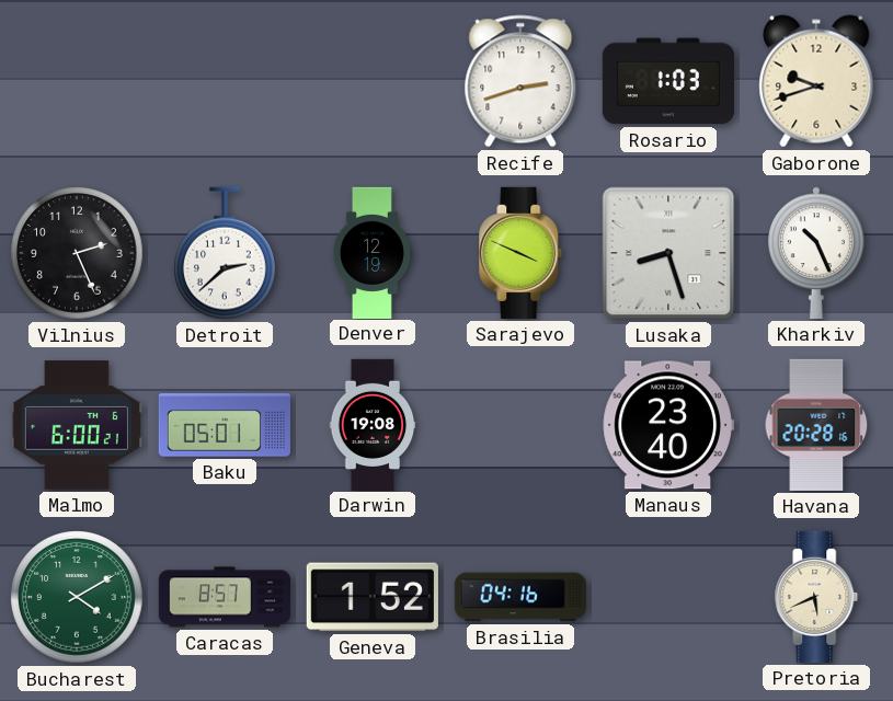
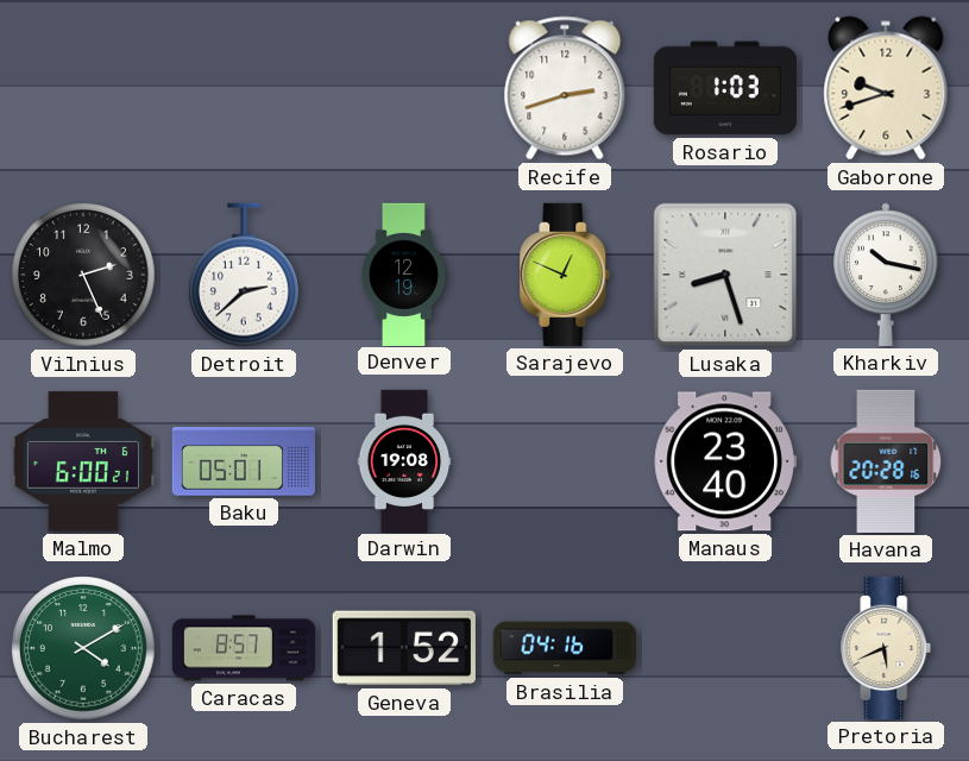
Sarajevo: 3:49 -> 12:49 (565, 275)
Kharkiv: 10:26 -> 10:17 (886, 275)
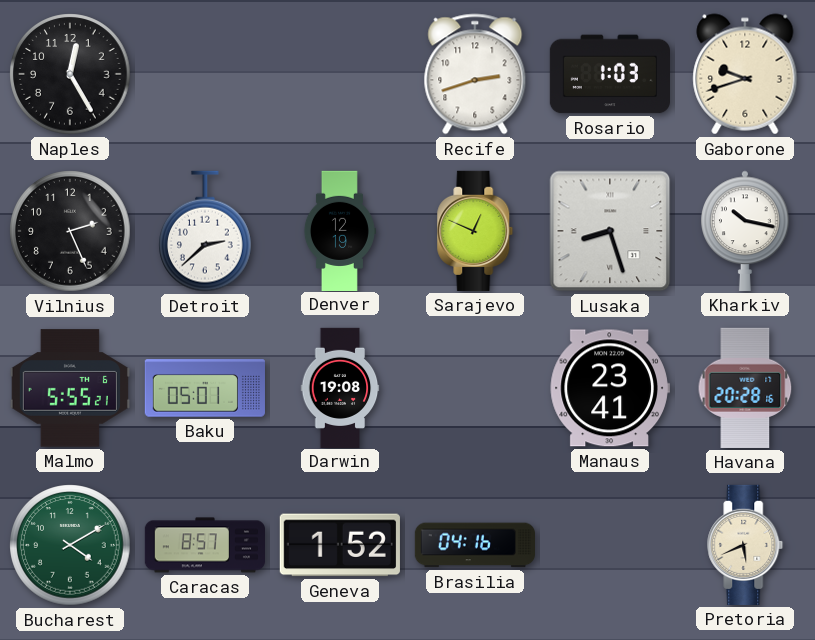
Naples: none -> 12:25 (70, 74)
Malmo: 6:00 -> 5:55 (70, 388)
Manaus: 23:40 -> 23:41 (610, 388)
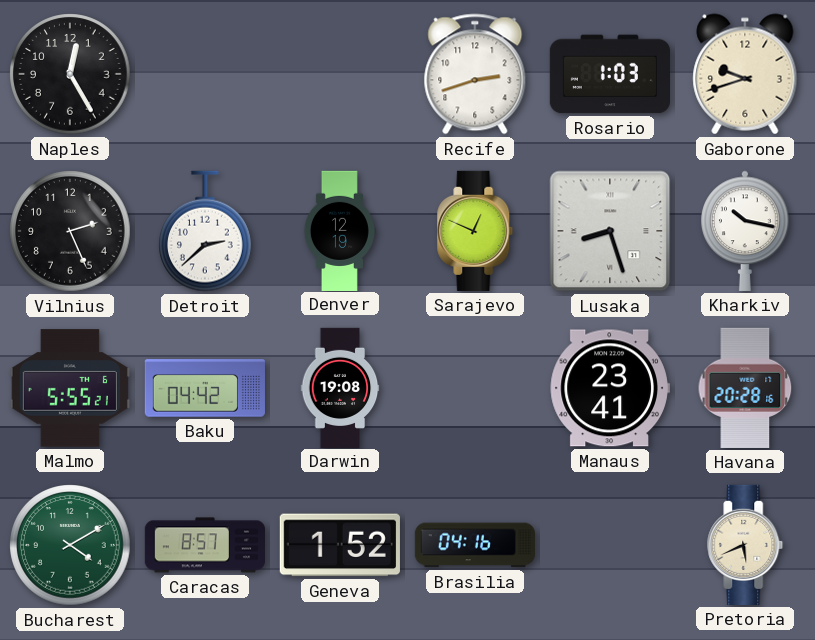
Baku: 05:01 -> 04:42 (205, 388)
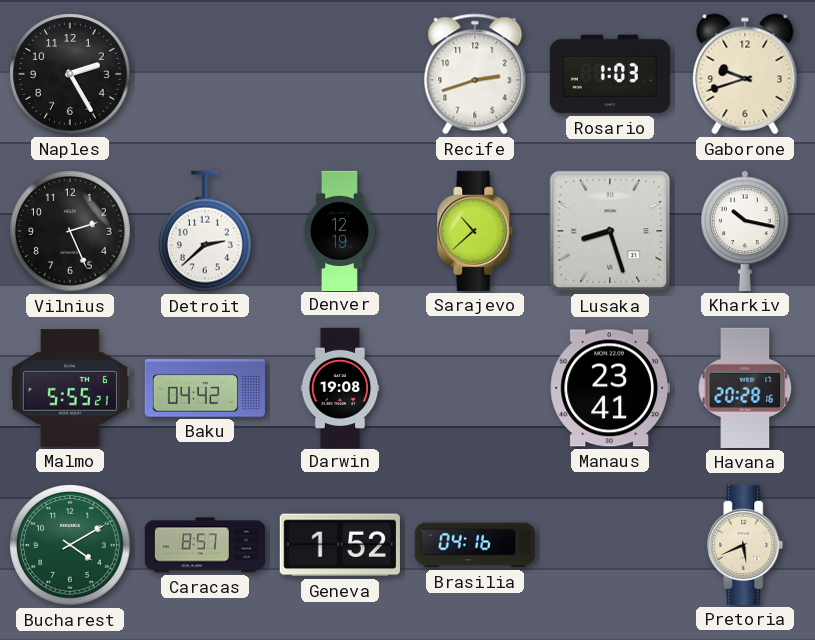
Naples: 12:25 -> 2:25 (70, 74)
Sarajevo: 12:49 -> 10:38 (475, 231)
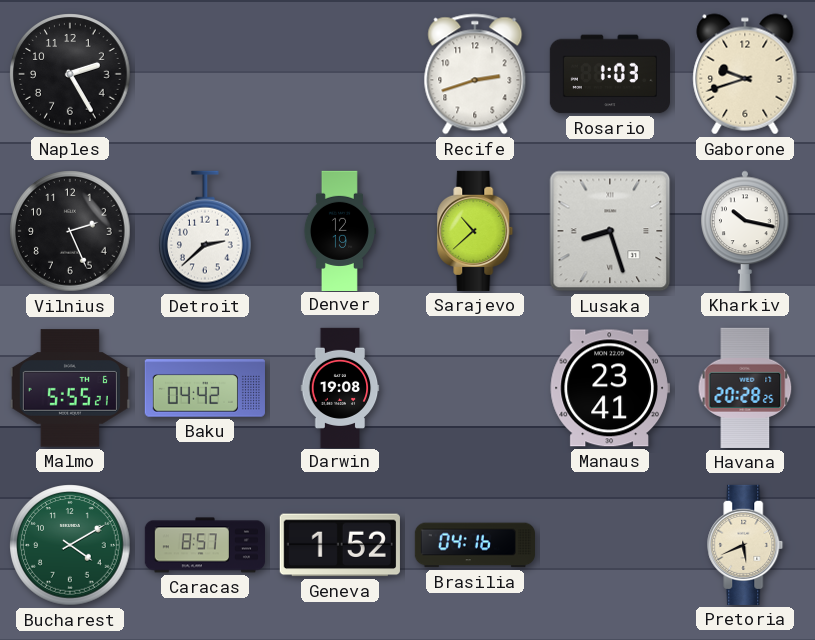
Havana: 20:28:16 -> 20:28:25 (745, 388)
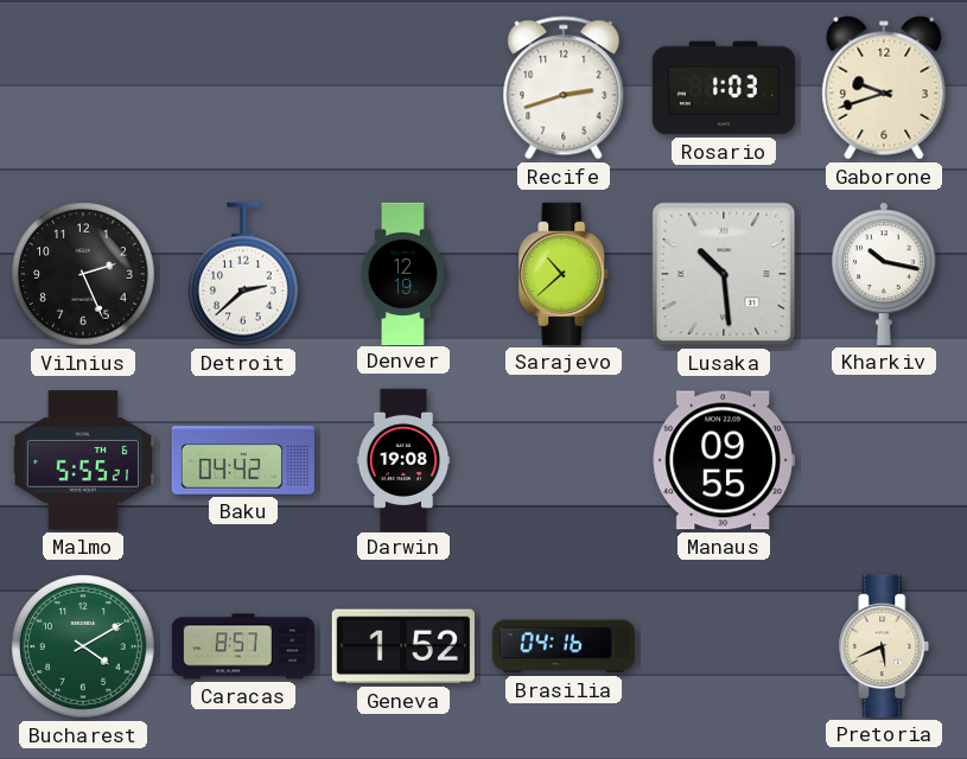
Naples: 2:25 -> none (70, 74)
Lusaka: 8:27 -> 10:29 (724, 274)
Manaus: 23:41 -> 09:55 (724, 460)
Havana: 20:28 -> none (745, 388)
